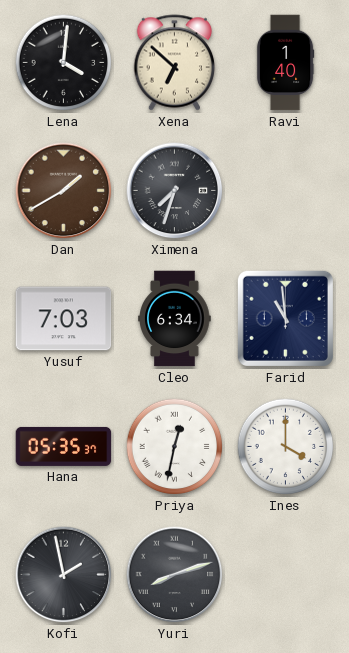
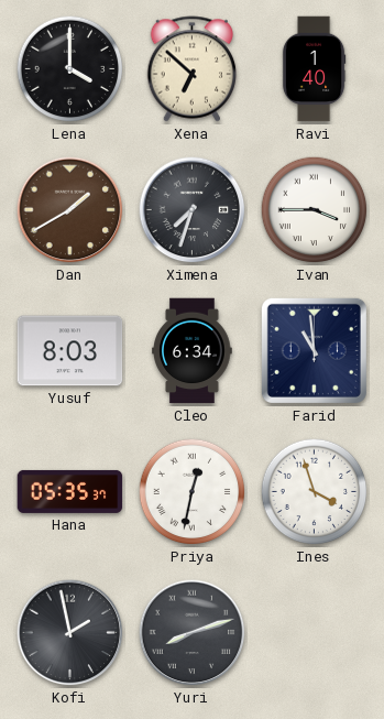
Lena: 4:01 -> 4:00 (70, 69)
Ivan: none -> 3:45 (315, 210)
Yusuf: 7:03 -> 8:03 (70, 351)
Ines: 4:00 -> 3:57 (315, 492)
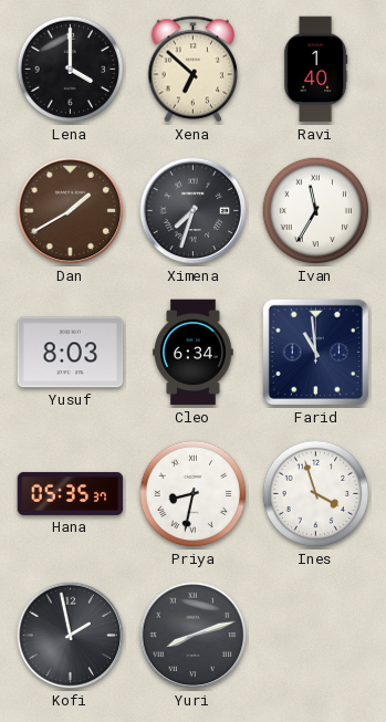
Ivan: 3:45 -> 11:35 (316, 211)
Priya: 12:32 -> 8:32 (194, 494)
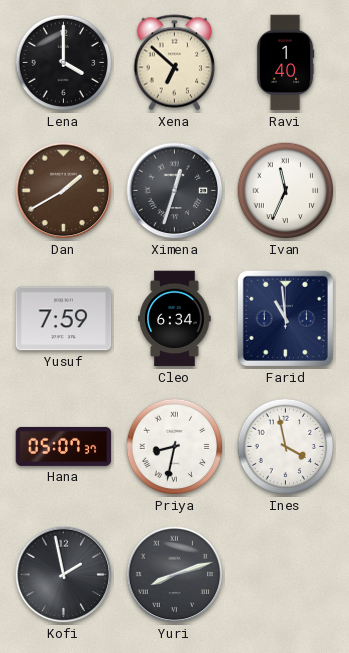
Ximena: 7:33 -> 12:33 (175, 191)
Ivan: 11:35 -> 11:34 (286, 191)
Yusuf: 8:03 -> 7:59 (64, 319)
Hana: 05:35 -> 05:07 (64, 446)
Ines: 3:57 -> 3:58 (286, 447)
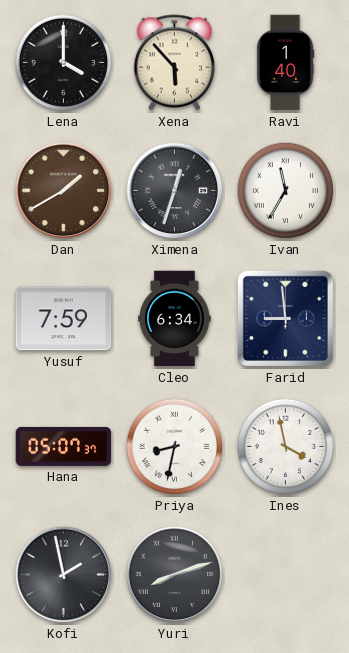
Xena: 6:52 -> 5:53 (175, 63)
Ivan: 11:34 -> 11:35 (286, 191)
Farid: 10:59 -> 8:59 (285, 318)
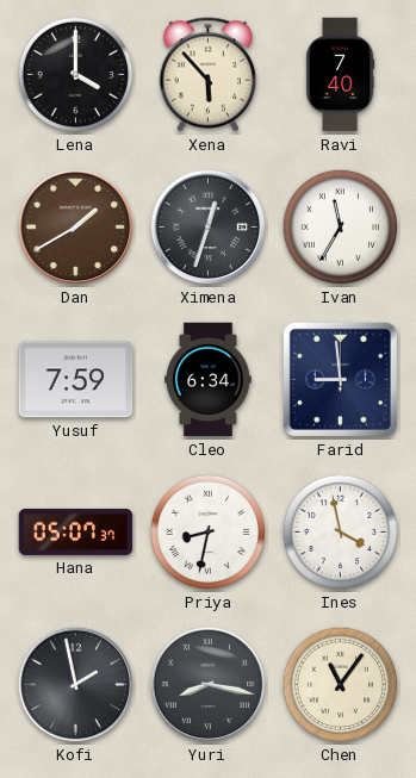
Ravi: 1:40 -> 7:40 (340, 75)
Yuri: 8:12 -> 8:17 (209, 685)
Chen: none -> 11:06 (341, 685)
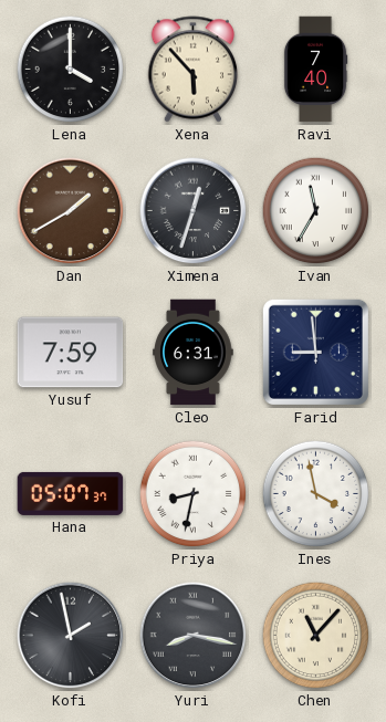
Cleo: 6:34 -> 6:31 (194, 353)
Chen: 11:06 -> 11:07 (316, 636)
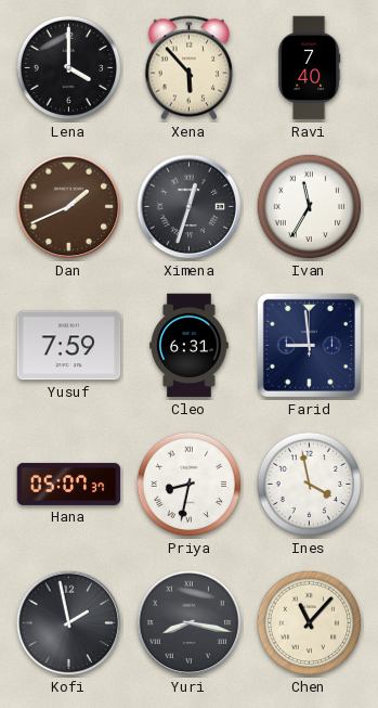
Dan: 1:40 -> 1:41 (69, 207)
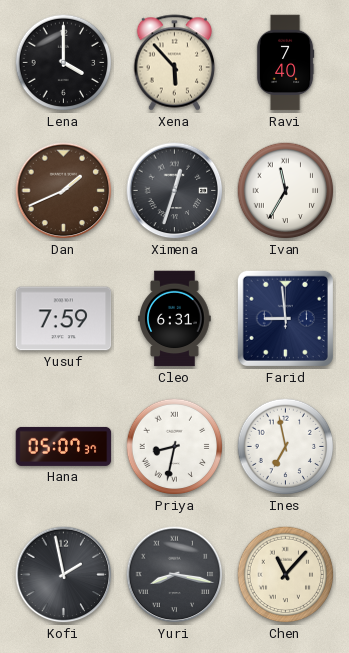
Ines: 3:58 -> 6:58 (286, 447)
